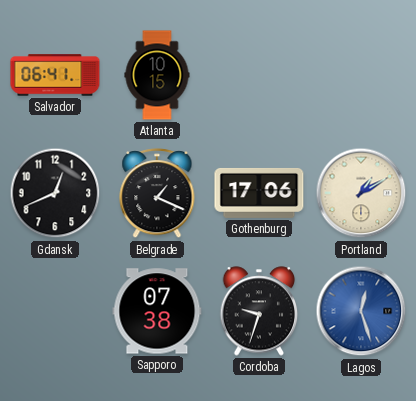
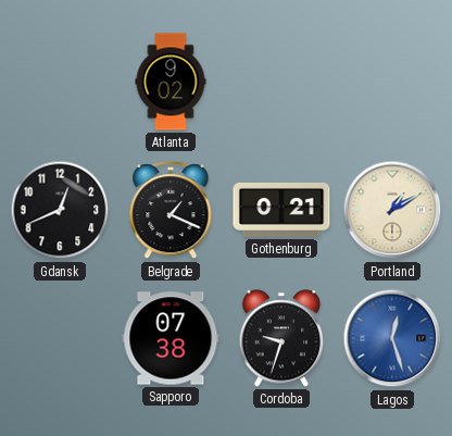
Salvador: 06:41 -> none (55, 75)
Atlanta: 10:15 -> 9:02 (171, 82)
Gothenburg: 17:06 -> 0:21 (281, 210)
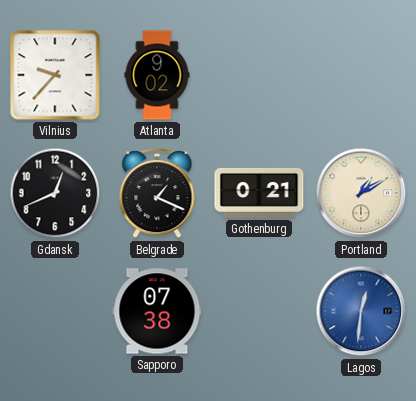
Vilnius: none -> 9:37 (55, 75)
Cordoba: 9:33 -> none (281, 338)
Lagos: 12:27 -> 12:31 (361, 311)
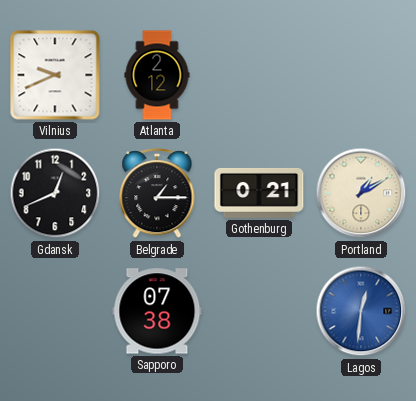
Vilnius: 9:37 -> 9:41 (55, 75)
Atlanta: 9:02 -> 2:12 (157, 75)
Belgrade: 1:19 -> 1:15 (157, 194)
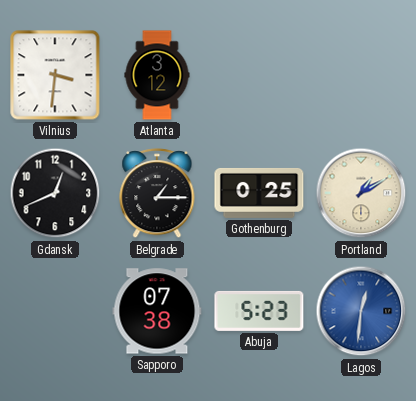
Vilnius: 9:41 -> 3:31 (55, 75)
Atlanta: 2:12 -> 3:12 (157, 75)
Gothenburg: 0:21 -> 0:25 (259, 193)
Abuja: none -> 5:23 (259, 311)
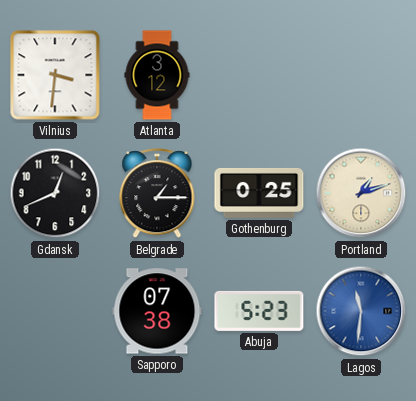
Portland: 1:10 -> 1:12 (361, 193)
Lagos: 12:31 -> 11:31 (361, 311)
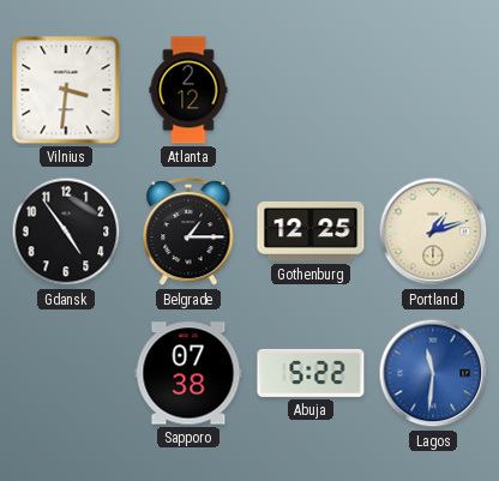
Atlanta: 3:12 -> 2:12 (188, 90)
Gdansk: 12:41 -> 4:54 (66, 232)
Gothenburg: 0:25 -> 12:25 (311, 232)
Abuja: 5:23 -> 5:22 (311, 373)
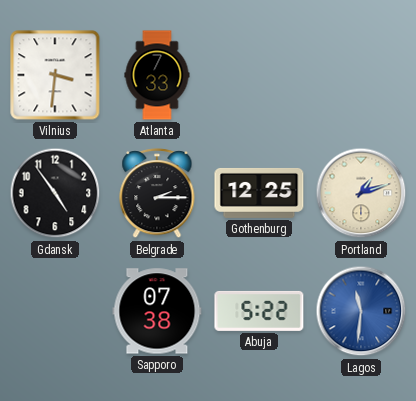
Atlanta: 2:12 -> 7:33 (157, 75)
Belgrade: 1:15 -> 2:15 (157, 194)
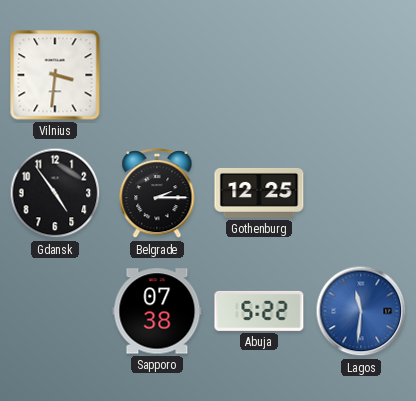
Atlanta: 7:33 -> none (157, 75)
Portland: 1:12 -> none (361, 193)
